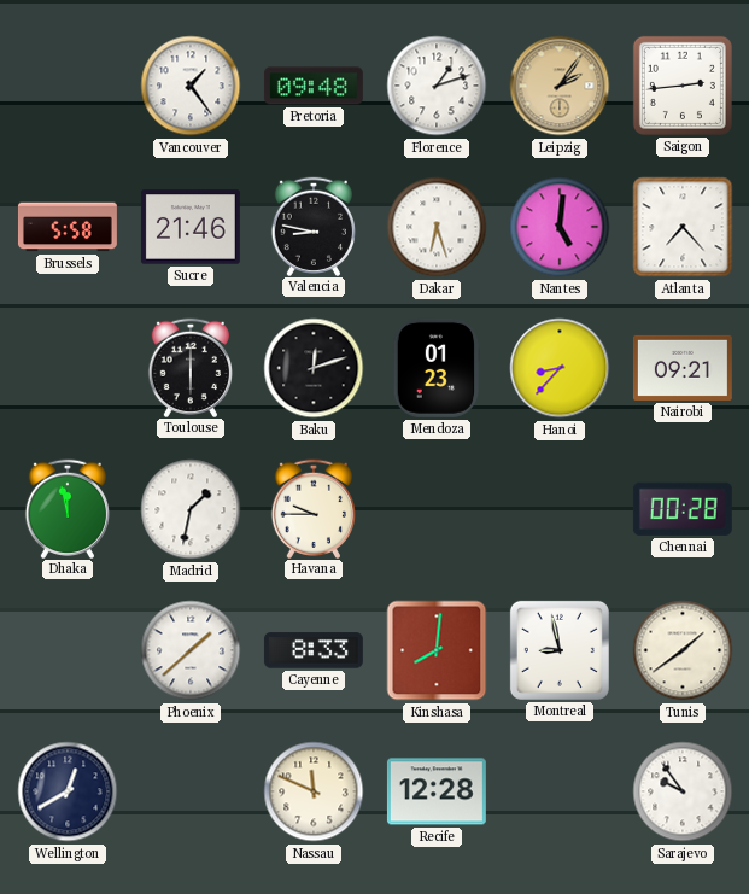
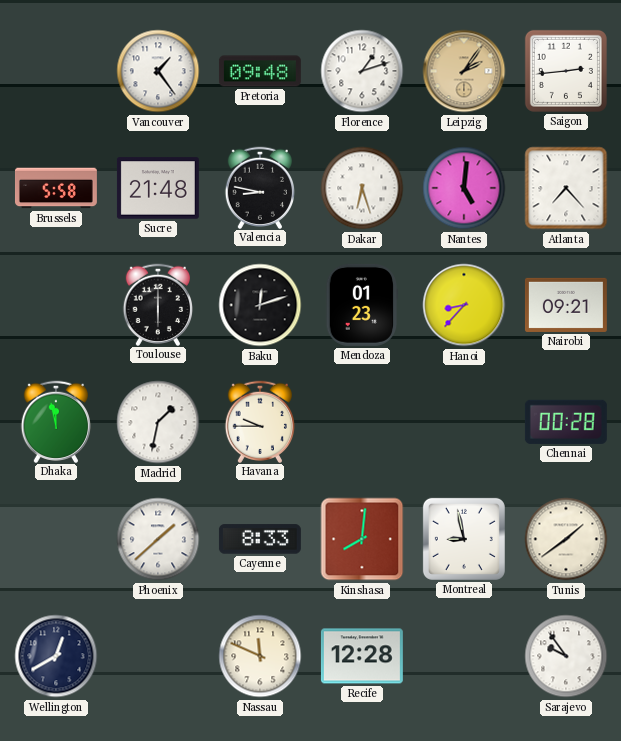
Sucre: 21:46 -> 21:48 (158, 188)
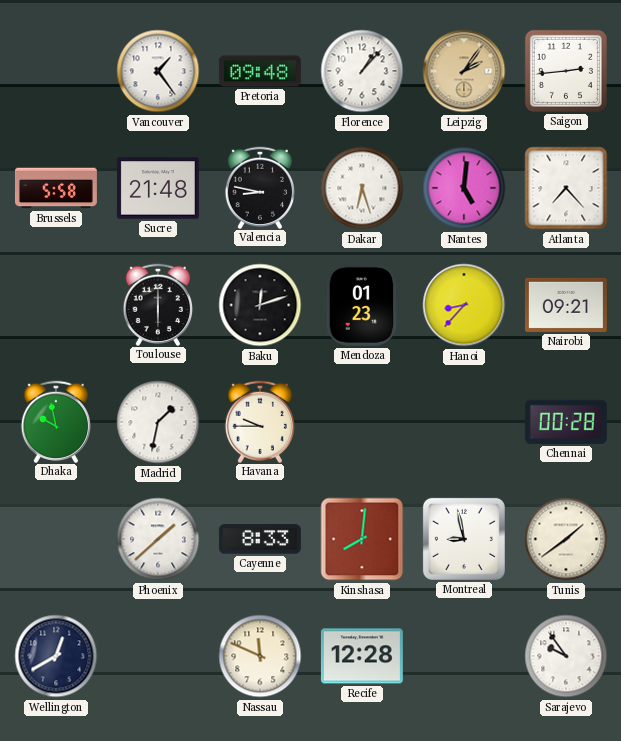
Florence: 1:12 -> 1:07 (362, 71)
Dhaka: 11:58 -> 9:58 (55, 421)
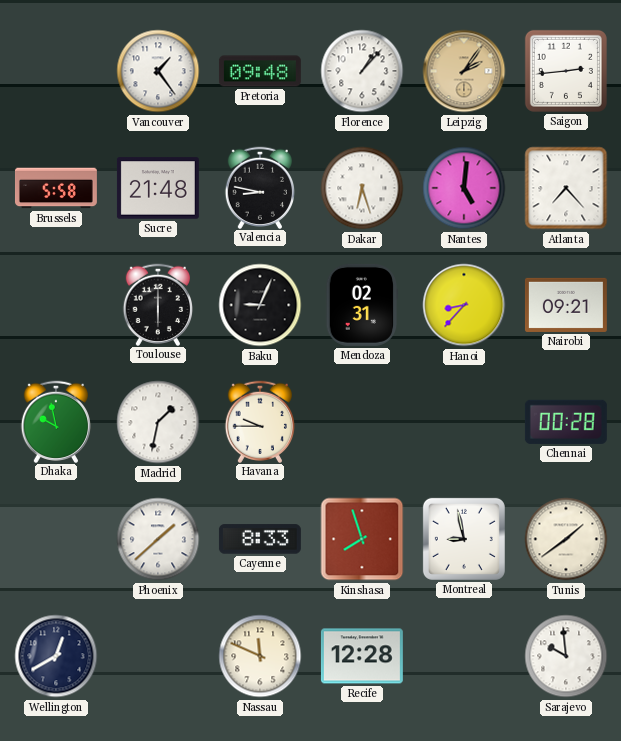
Baku: 12:12 -> 9:04 (260, 305)
Mendoza: 01:23 -> 02:31 (362, 305)
Kinshasa: 8:01 -> 7:57 (362, 539)
Sarajevo: 9:54 -> 9:59 (566, 656)
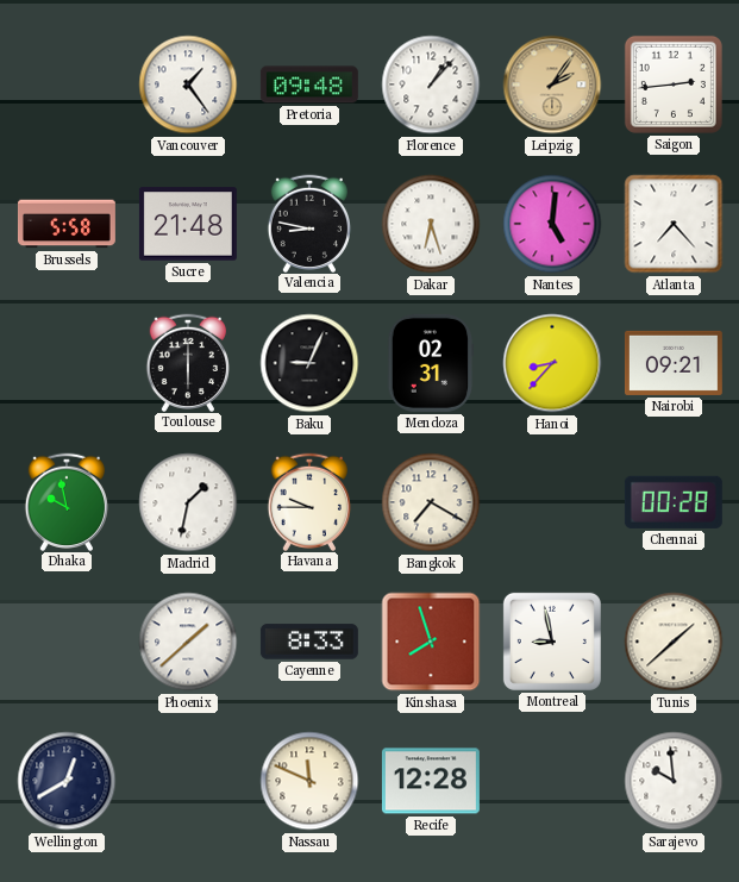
Bangkok: none -> 7:20 (431, 502)
Tunis: 1:39 -> 1:38 (674, 642)
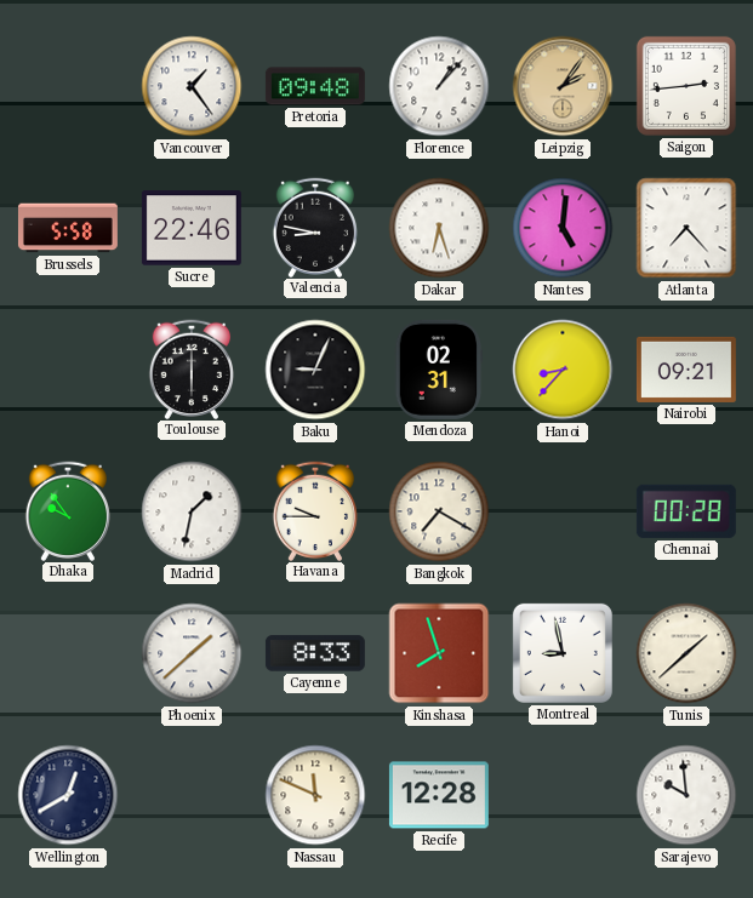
Sucre: 21:48 -> 22:46 (192, 228)
Dhaka: 9:58 -> 9:54 (67, 510)
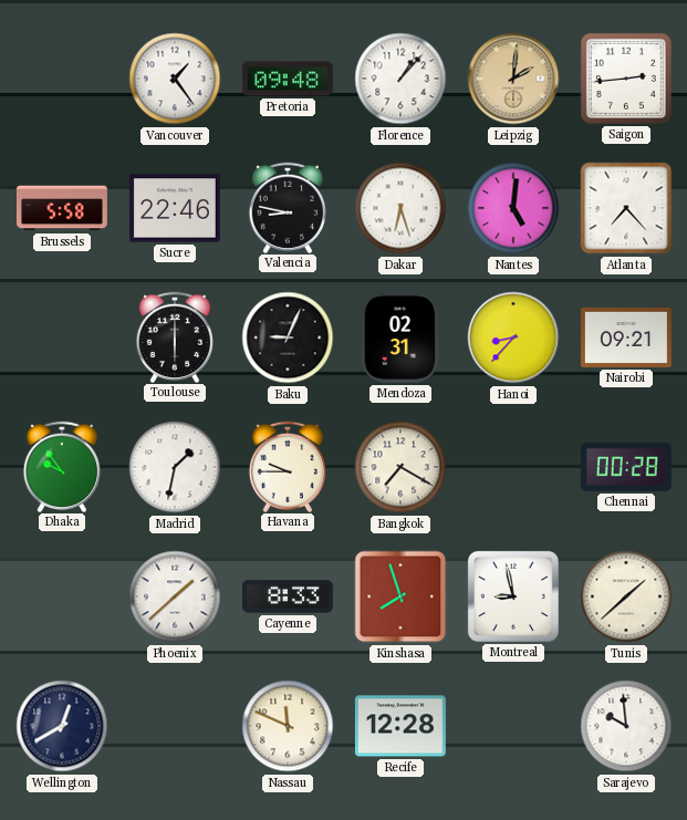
Leipzig: 2:06 -> 2:01 (513, 79)
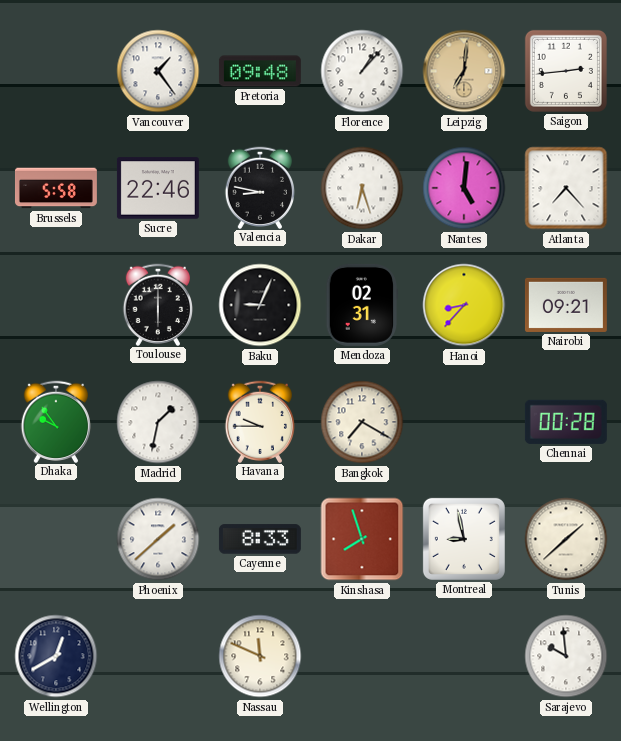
Leipzig: 2:01 -> 7:01 (464, 71)
Recife: 12:28 -> none (400, 726)
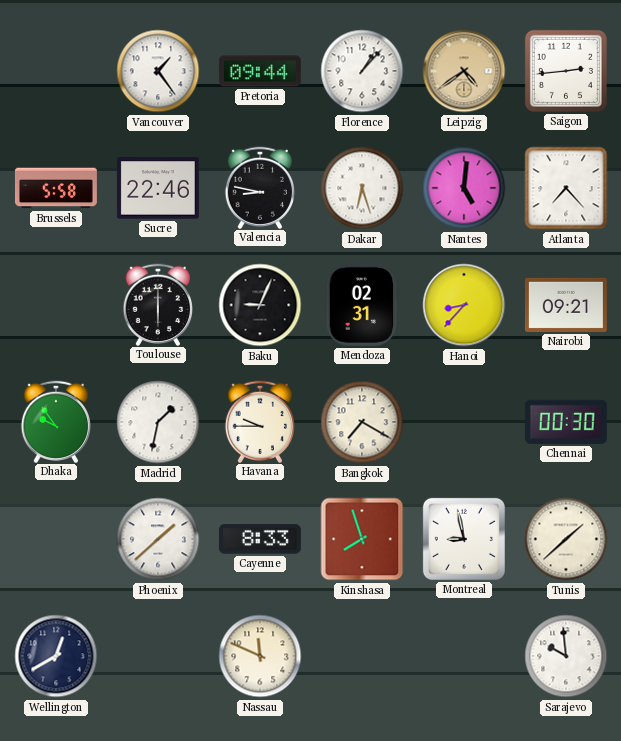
Pretoria: 09:48 -> 09:44 (260, 71)
Leipzig: 7:01 -> 4:39 (464, 71)
Chennai: 00:28 -> 00:30 (566, 422)
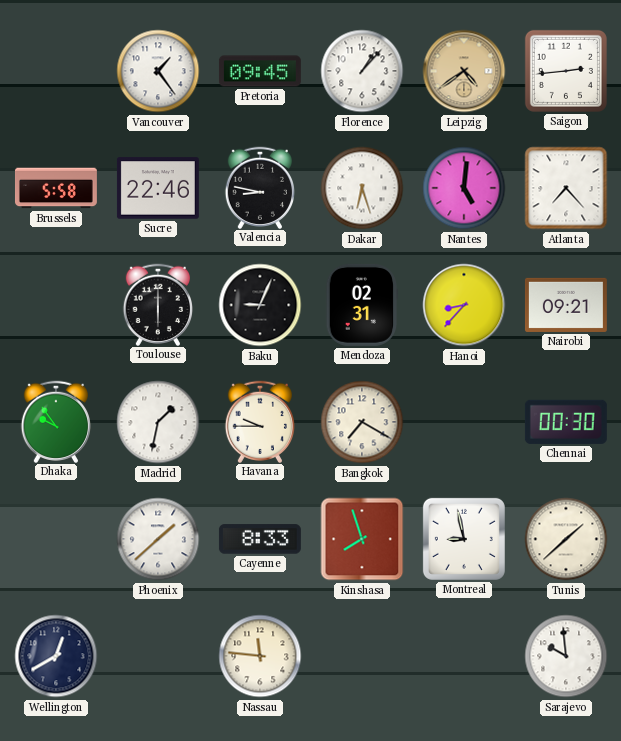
Pretoria: 09:44 -> 09:45 (260, 71)
Nassau: 11:49 -> 11:46 (260, 656)
